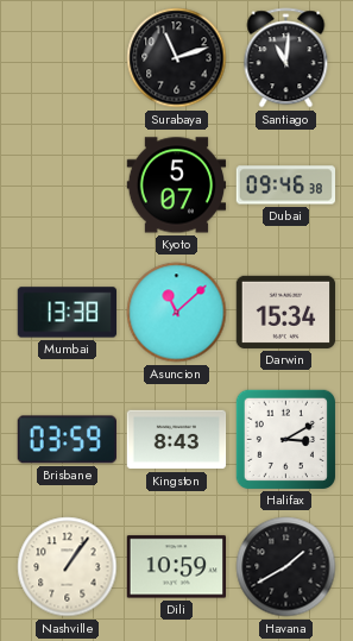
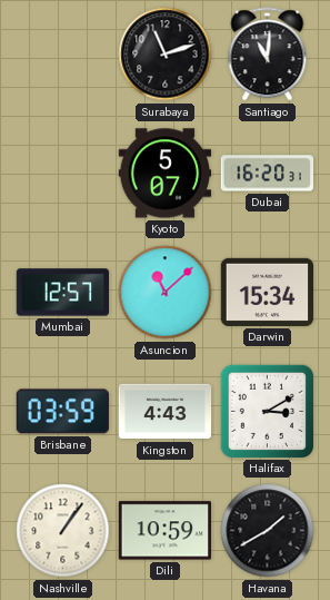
Dubai: 09:46 -> 16:20 (268, 174)
Mumbai: 13:38 -> 12:57 (63, 293)
Kingston: 8:43 -> 4:43 (166, 412)
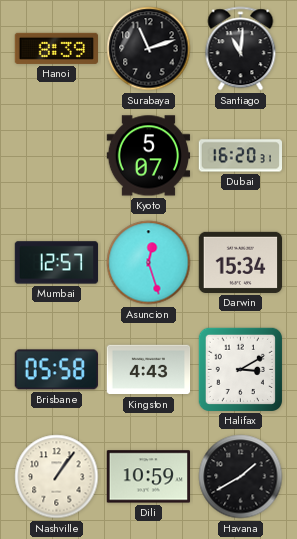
Hanoi: none -> 8:39 (57, 48)
Asuncion: 11:08 -> 12:27 (149, 263)
Brisbane: 03:59 -> 05:58 (56, 370)
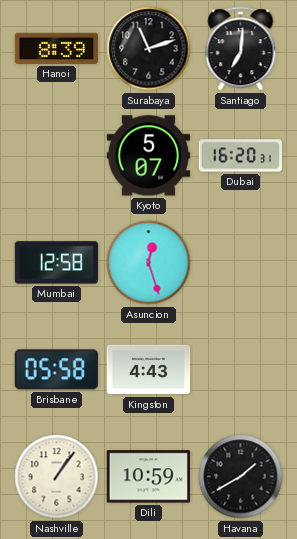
Santiago: 11:01 -> 7:01 (241, 49)
Mumbai: 12:57 -> 12:58 (57, 263)
Darwin: 15:34 -> none (241, 262)
Halifax: 3:10 -> none (240, 369)
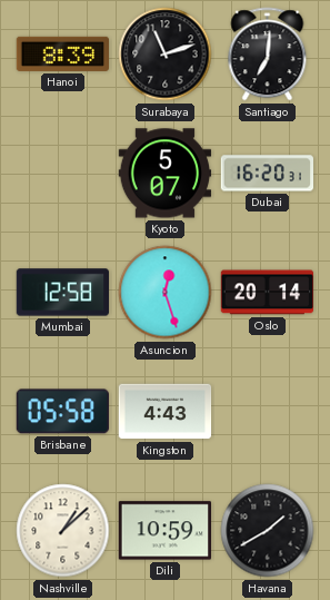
Oslo: none -> 20:14 (267, 293)
Nashville: 1:06 -> 1:08 (63, 531)
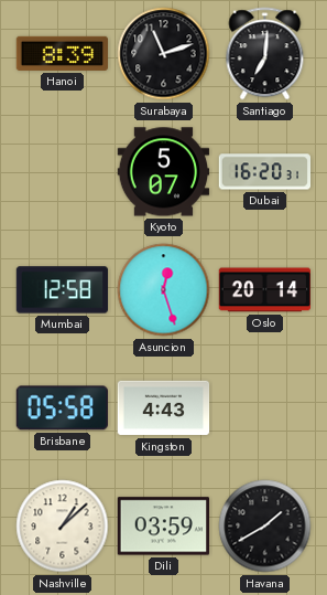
Dili: 10:59 -> 03:59 (163, 527)
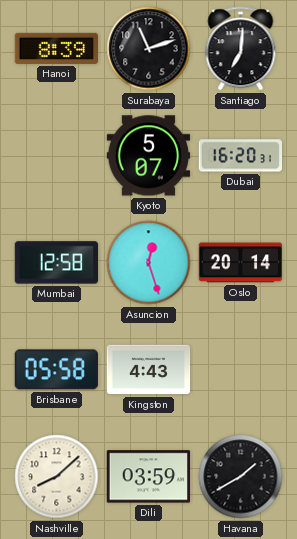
Nashville: 1:08 -> 8:08 (57, 477)
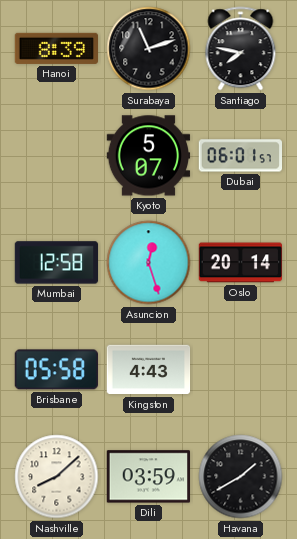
Santiago: 7:01 -> 7:47 (241, 49)
Dubai: 16:20 -> 06:01 (241, 156)
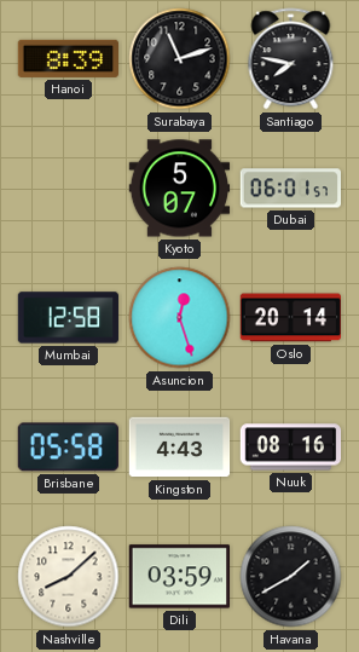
Nuuk: none -> 08:16 (291, 448)
